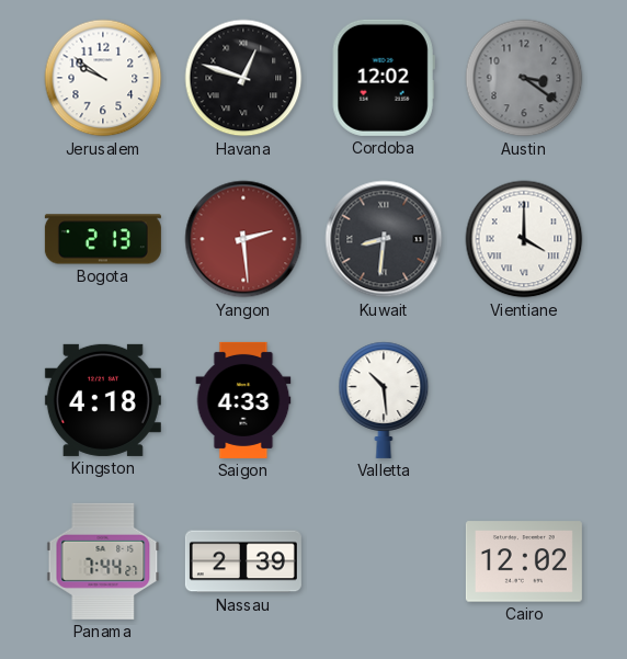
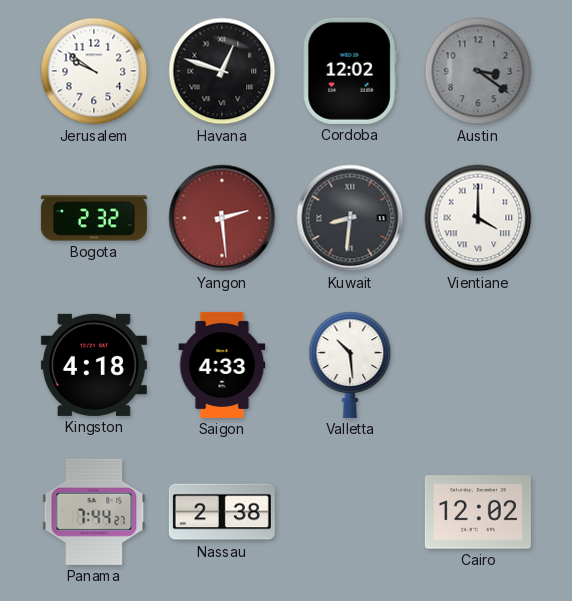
Bogota: 2:13 -> 2:32 (94, 218)
Nassau: 2:39 -> 2:38 (222, 512)
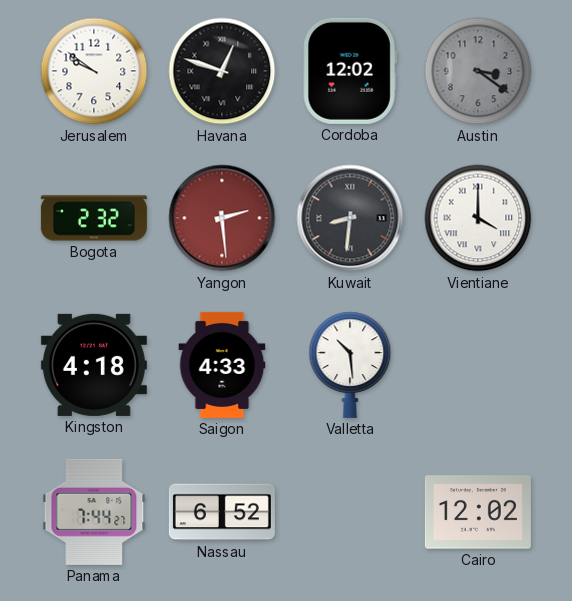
Nassau: 2:38 -> 6:52 (222, 512)
